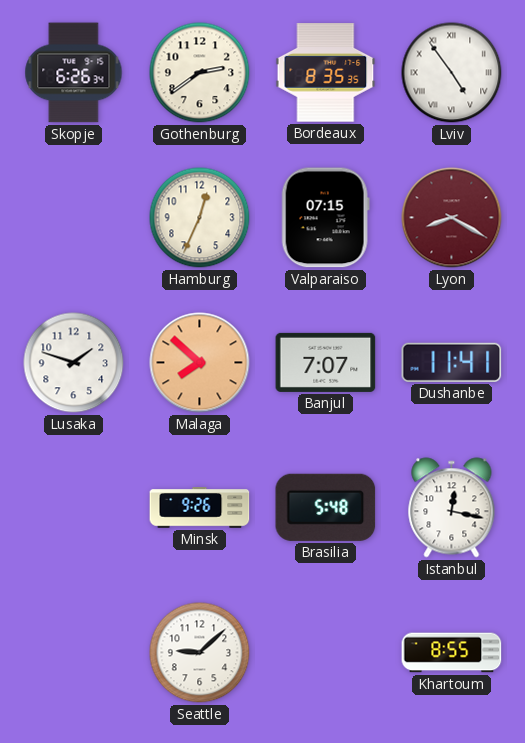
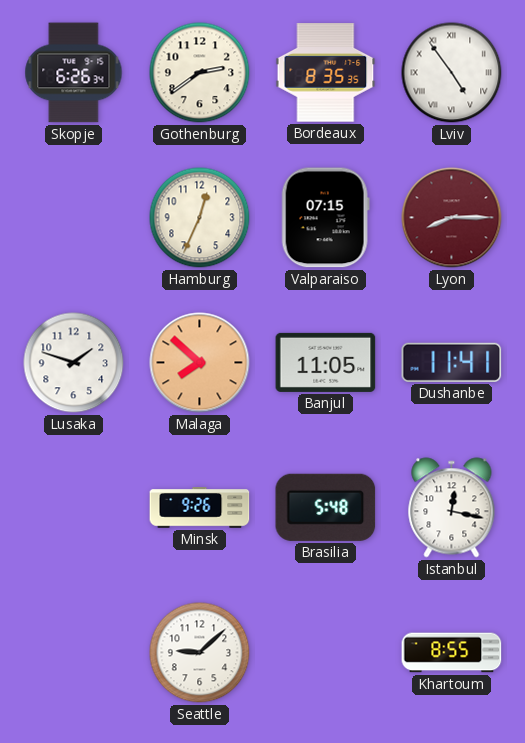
Lyon: 8:20 -> 8:15 (452, 218)
Banjul: 7:07 -> 11:05 (326, 362)
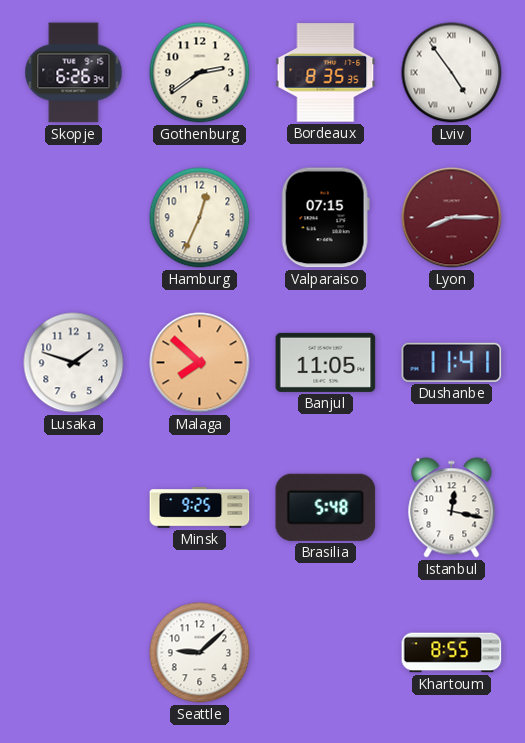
Minsk: 9:26 -> 9:25 (200, 508)
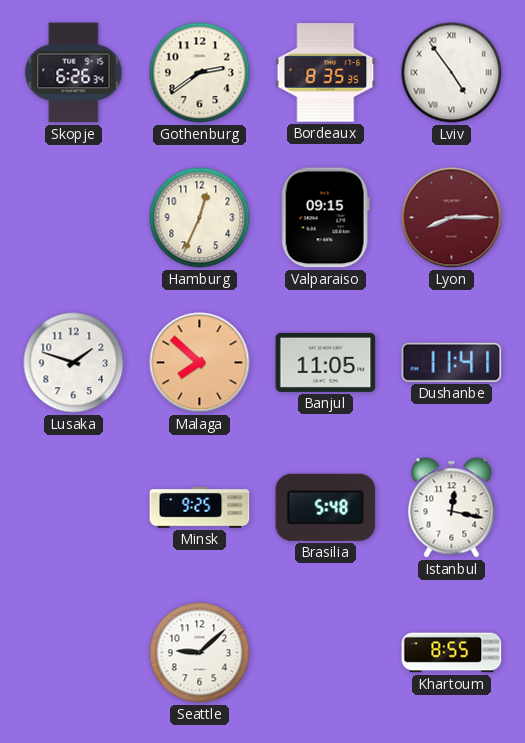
Valparaiso: 07:15 -> 09:15 (325, 218)
